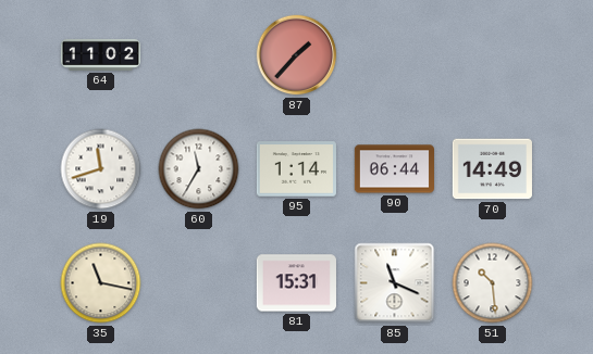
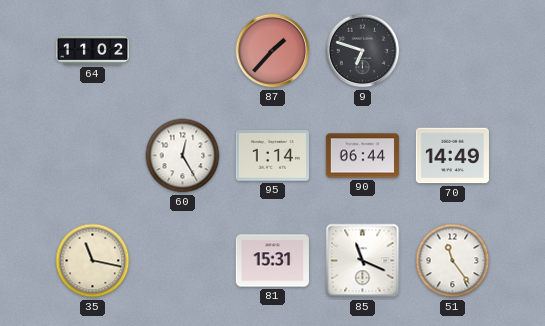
9: none -> 6:48 (363, 51)
19: 11:42 -> none (101, 169)
60: 11:35 -> 12:25 (183, 156)
51: 10:29 -> 11:24 (453, 261)
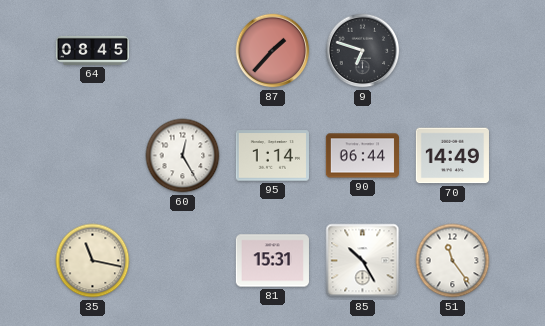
64: 11:02 -> 08:45 (92, 50)
85: 11:19 -> 10:25 (363, 261)
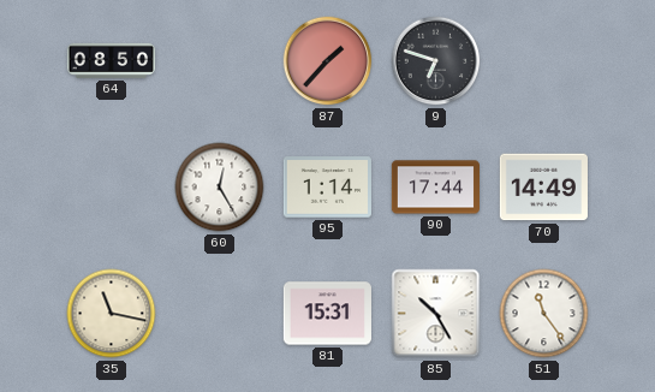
64: 08:45 -> 08:50 (111, 60)
90: 06:44 -> 17:44 (435, 188)
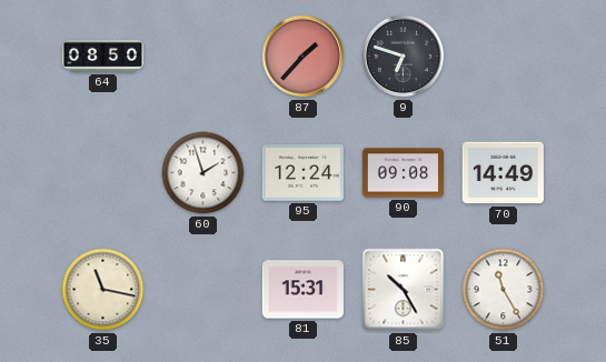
60: 12:25 -> 1:57 (203, 173)
95: 1:14 -> 12:24 (302, 173)
90: 17:44 -> 09:08 (403, 173)
51: 11:24 -> 11:25 (504, 290)
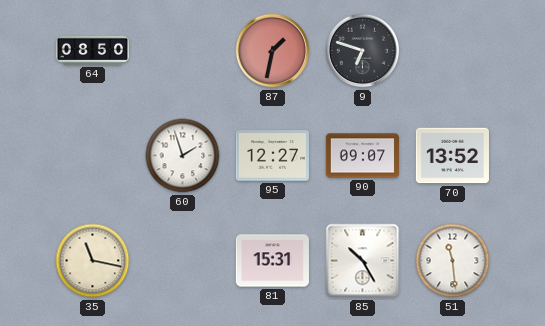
87: 1:37 -> 1:32 (273, 51)
95: 12:24 -> 12:27 (272, 156)
90: 09:08 -> 09:07 (362, 156)
70: 14:49 -> 13:52 (452, 156)
51: 11:25 -> 11:29 (453, 261)
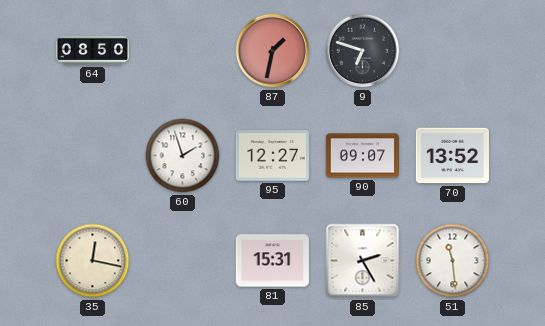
35: 11:17 -> 12:17 (93, 261)
85: 10:25 -> 2:25 (363, 261)
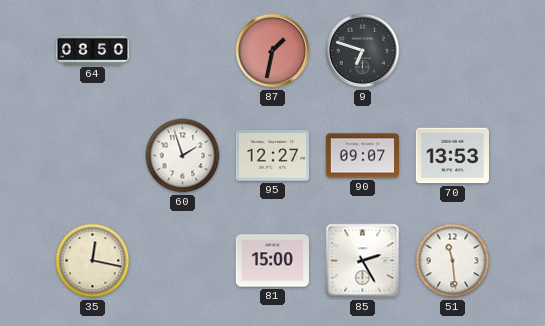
70: 13:52 -> 13:53 (452, 156)
81: 15:31 -> 15:00 (272, 261)
